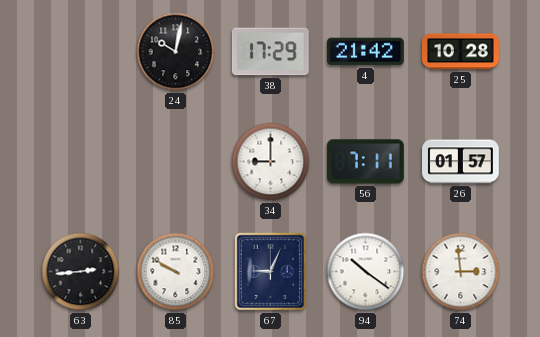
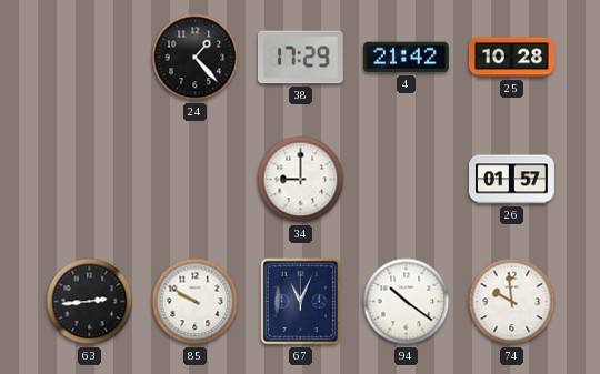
24: 10:02 -> 1:23 (196, 58)
56: 7:11 -> none (365, 162)
67: 9:04 -> 11:04 (301, 302)
74: 2:59 -> 9:59 (512, 302)
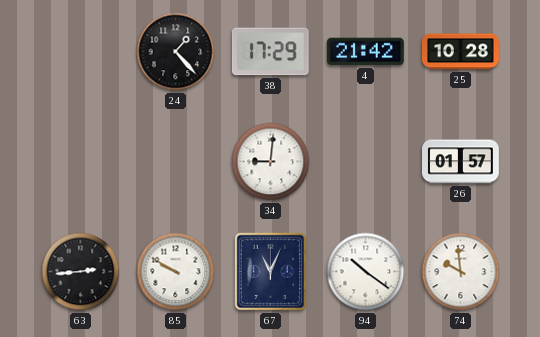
34: 9:00 -> 9:01 (271, 162)
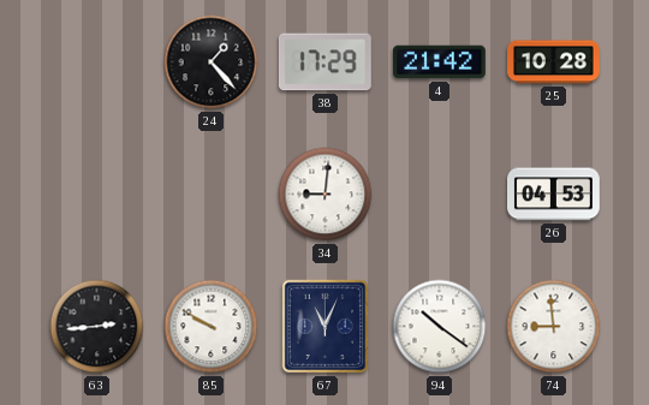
26: 01:57 -> 04:53 (554, 195)
74: 9:59 -> 8:59 (554, 327)
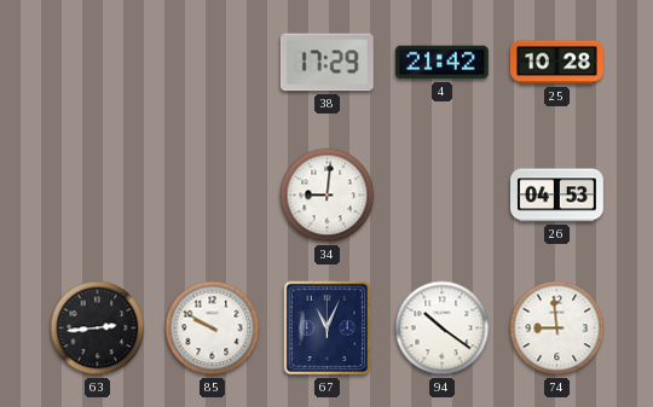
24: 1:23 -> none (212, 62)
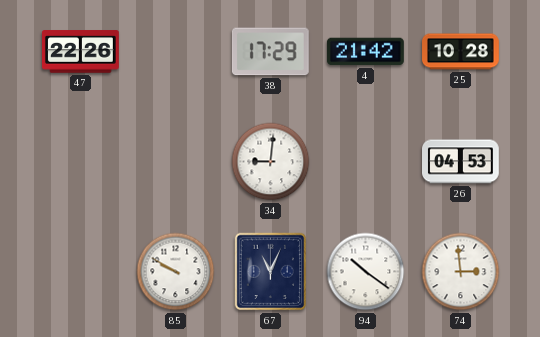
47: none -> 22:26 (81, 52)
63: 2:44 -> none (98, 328)
74: 8:59 -> 2:59 (461, 272)
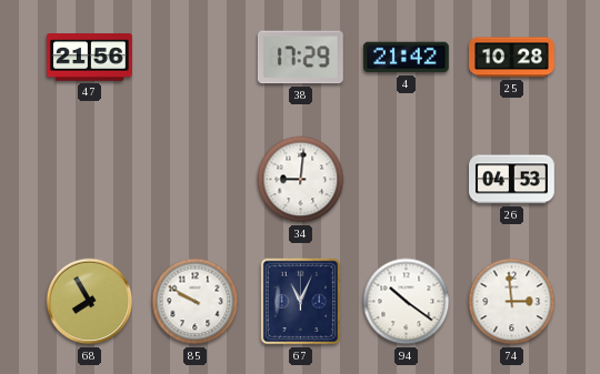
47: 22:26 -> 21:56 (90, 58)
68: none -> 7:55 (90, 302)
